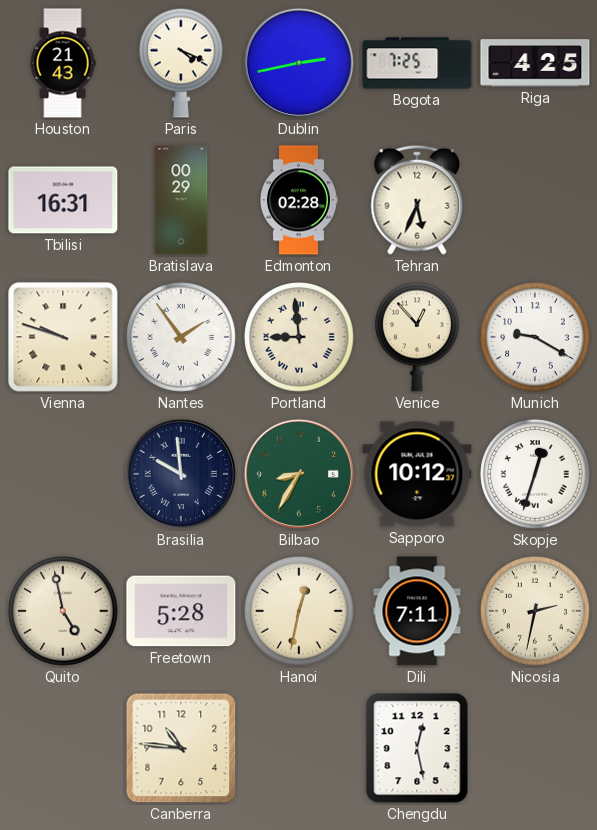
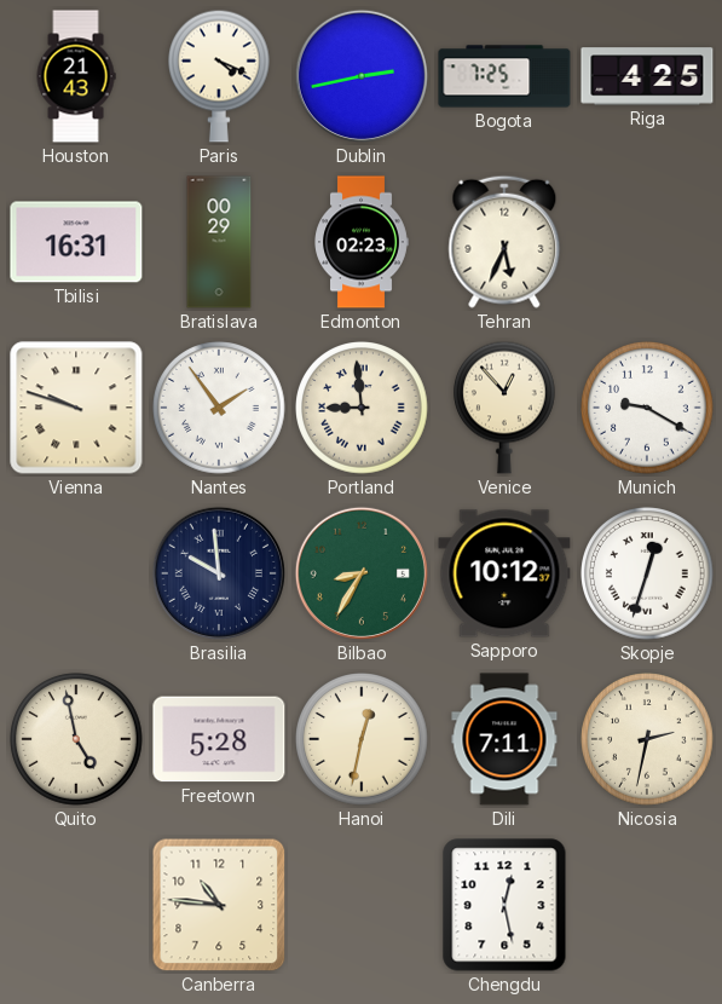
Edmonton: 02:28 -> 02:23 (362, 242)
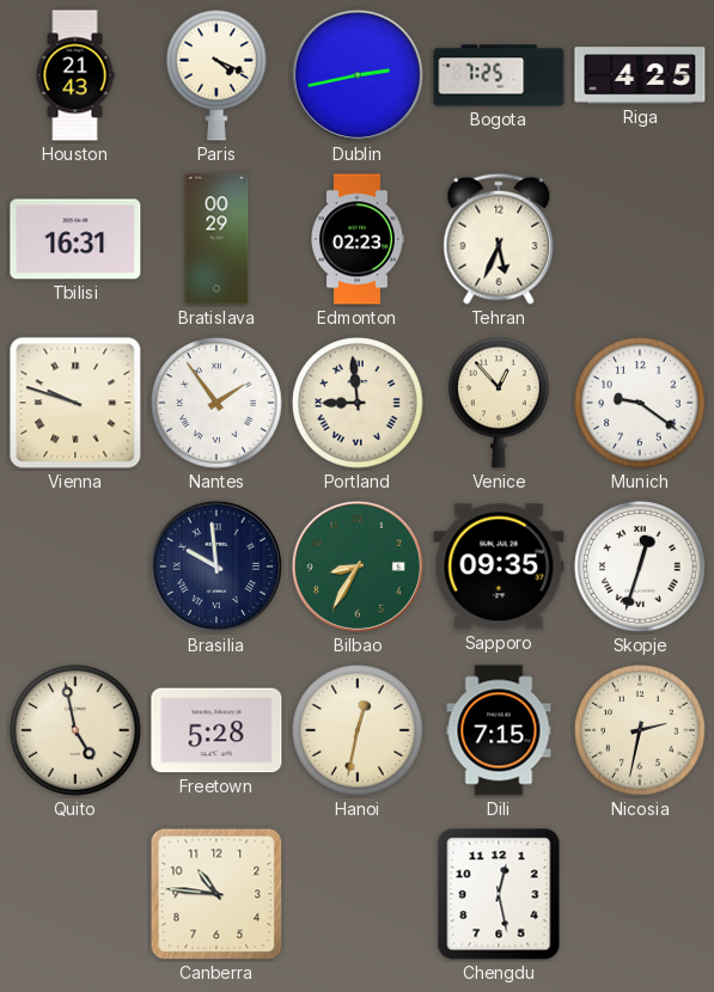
Munich: 9:20 -> 9:21 (640, 403)
Sapporo: 10:12 -> 09:35 (499, 567)
Dili: 7:11 -> 7:15 (499, 730)
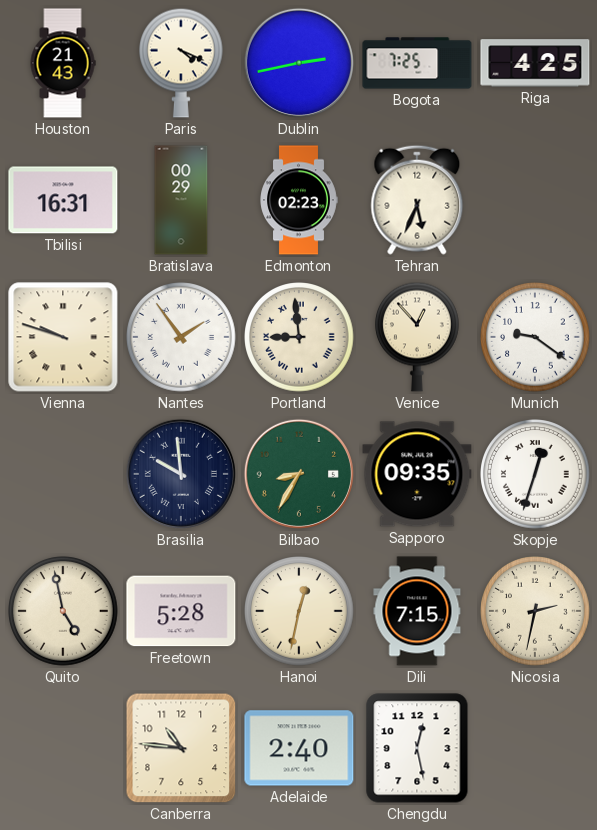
Adelaide: none -> 2:40 (299, 748)
